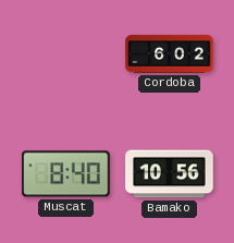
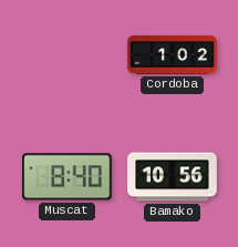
Cordoba: 6:02 -> 1:02 (173, 54)
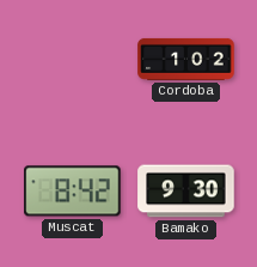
Muscat: 8:40 -> 8:42 (73, 192)
Bamako: 10:56 -> 9:30 (186, 192)
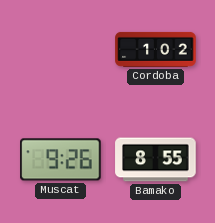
Muscat: 8:42 -> 9:26 (61, 160)
Bamako: 9:30 -> 8:55 (156, 160)
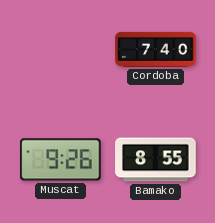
Cordoba: 1:02 -> 7:40 (156, 49)
